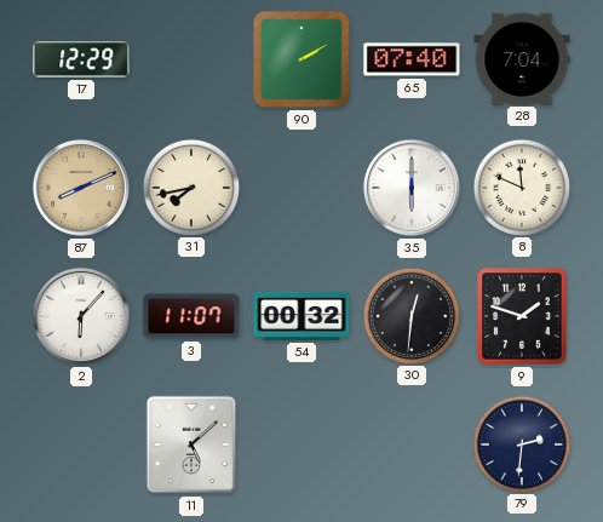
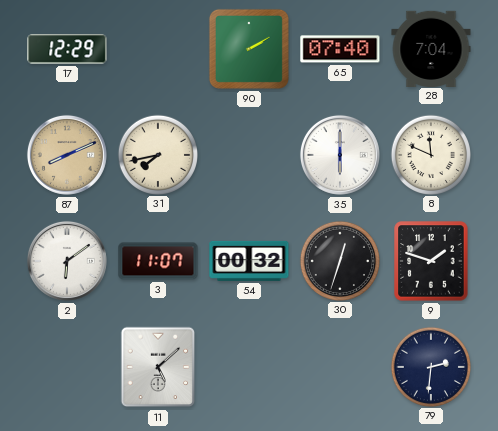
2: 6:07 -> 6:09 (67, 261)
30: 12:31 -> 12:33 (339, 260)
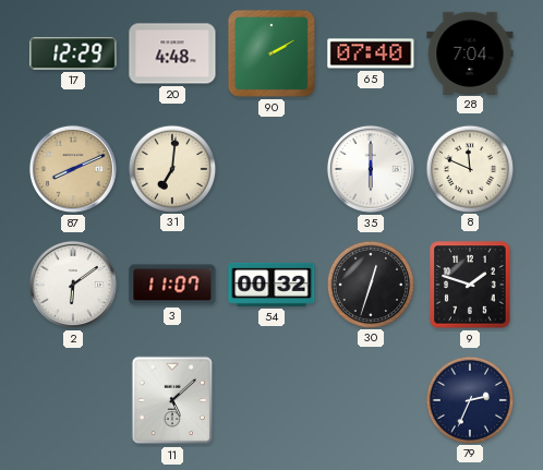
20: none -> 4:48 (172, 53)
31: 7:43 -> 7:01 (171, 168)
79: 2:31 -> 2:34 (469, 399)
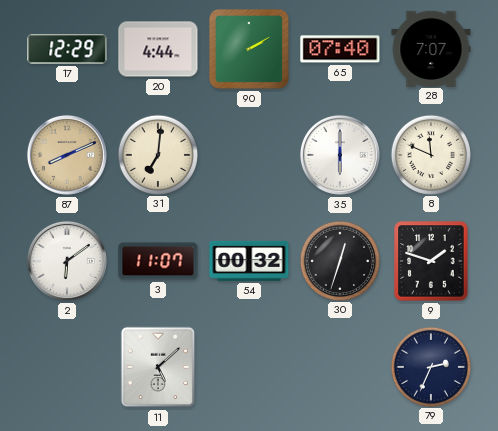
20: 4:48 -> 4:44 (158, 49)
28: 7:04 -> 7:07 (431, 48)
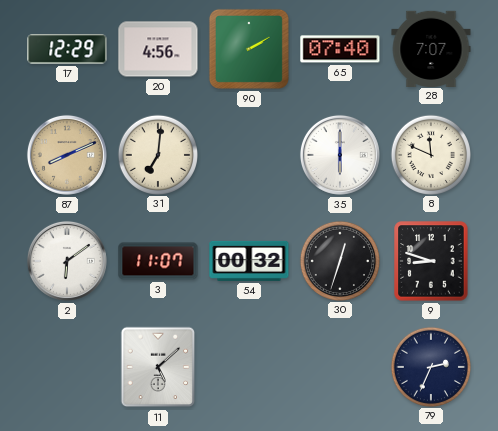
20: 4:44 -> 4:56 (158, 49)
9: 1:48 -> 8:48 (431, 261)
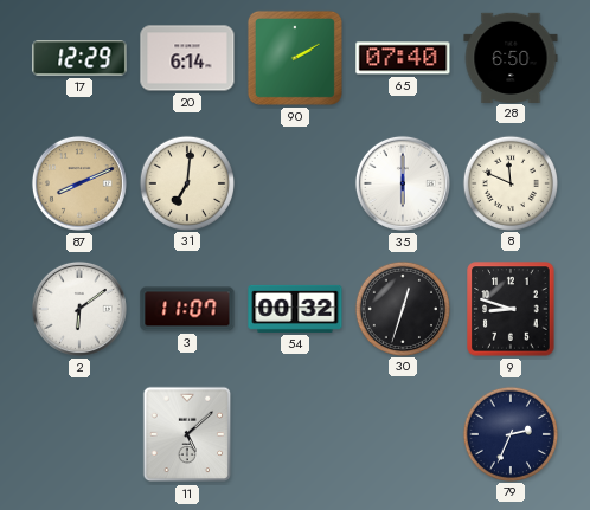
20: 4:56 -> 6:14 (187, 58)
28: 7:07 -> 6:50 (511, 57)
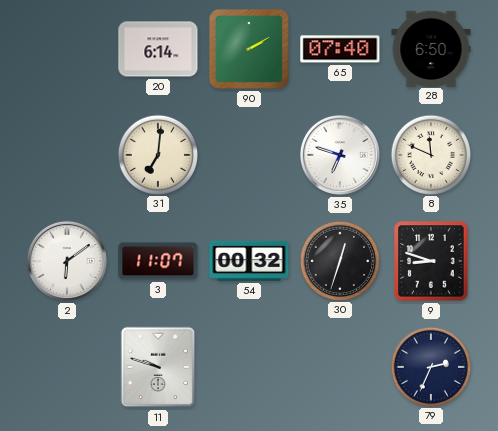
17: 12:29 -> none (79, 58)
87: 8:11 -> none (79, 183)
35: 6:00 -> 6:48 (340, 155)
11: 5:08 -> 9:48 (158, 367)
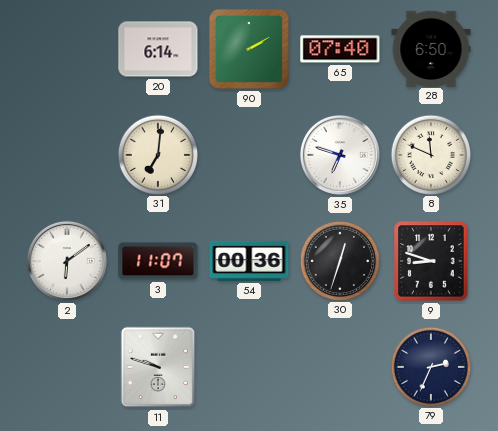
54: 00:32 -> 00:36 (249, 261)
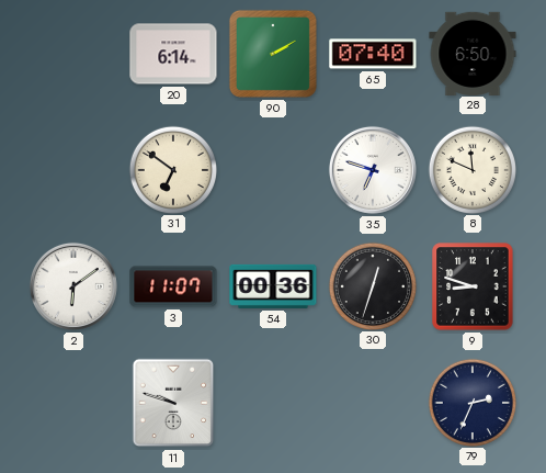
31: 7:01 -> 6:51 (172, 169)
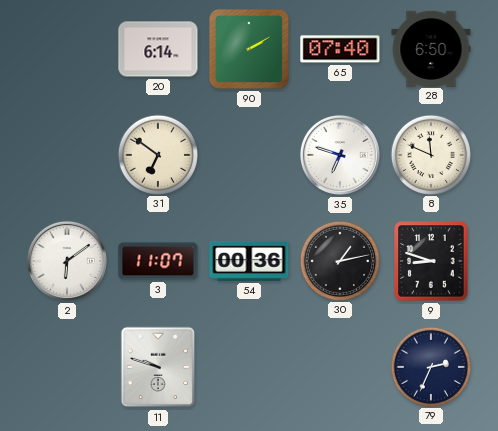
30: 12:33 -> 1:13 (339, 260)
